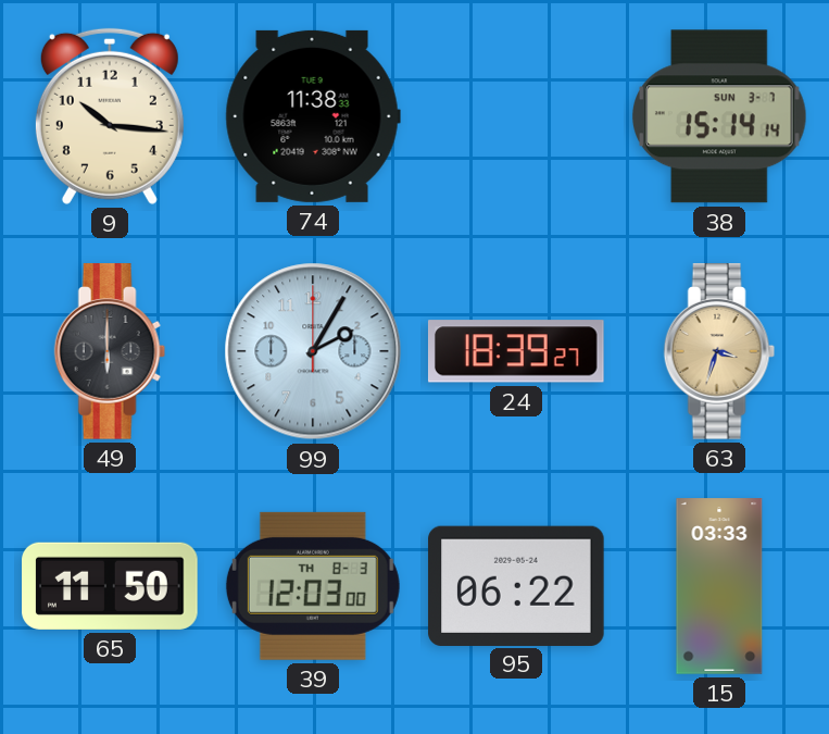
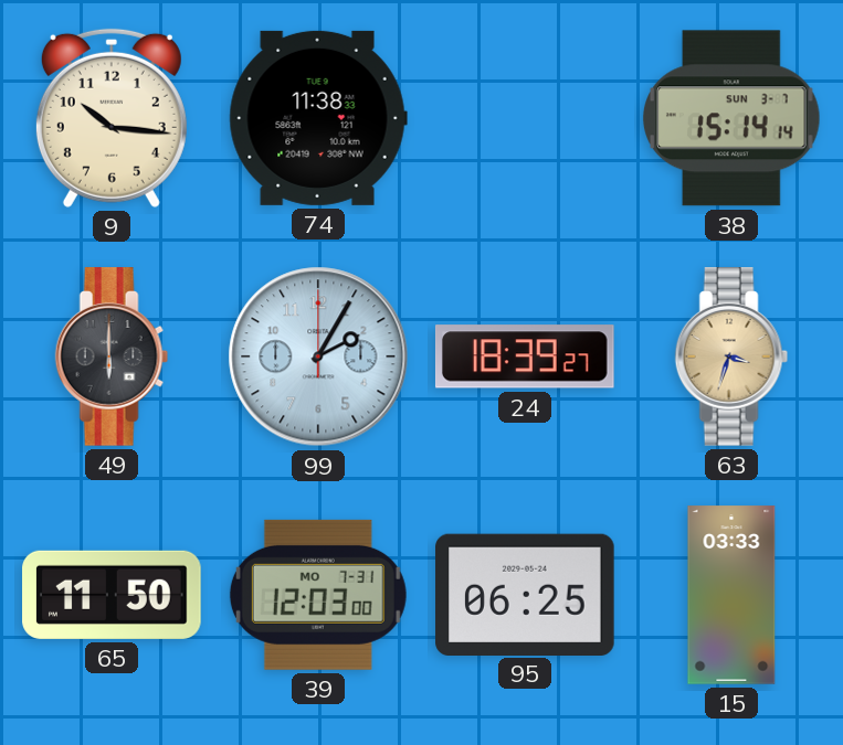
39 date: TH 8-3 -> MO 7-31 (318, 595)
95: 06:22 -> 06:25 (525, 594)
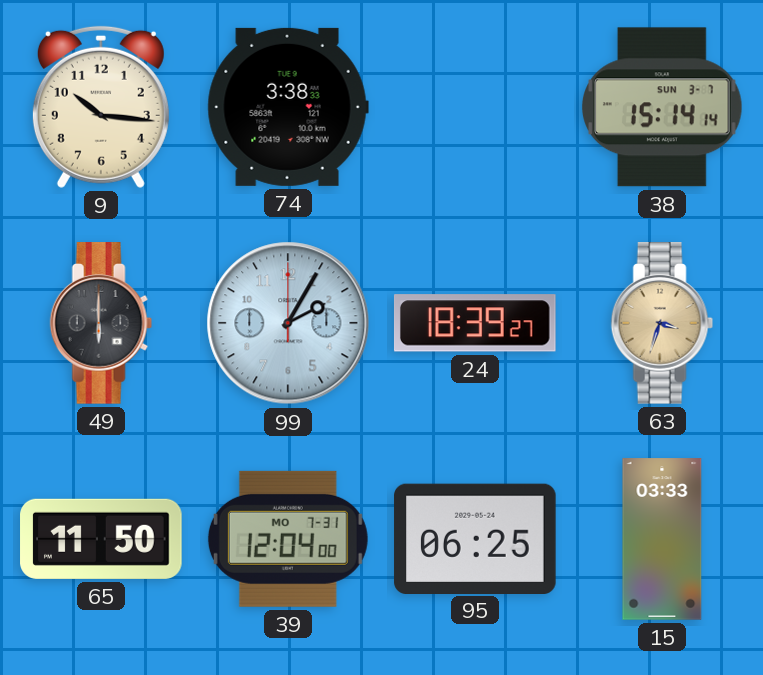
74: 11:38 -> 3:38 (288, 107)
39: 12:03 -> 12:04 (288, 539)
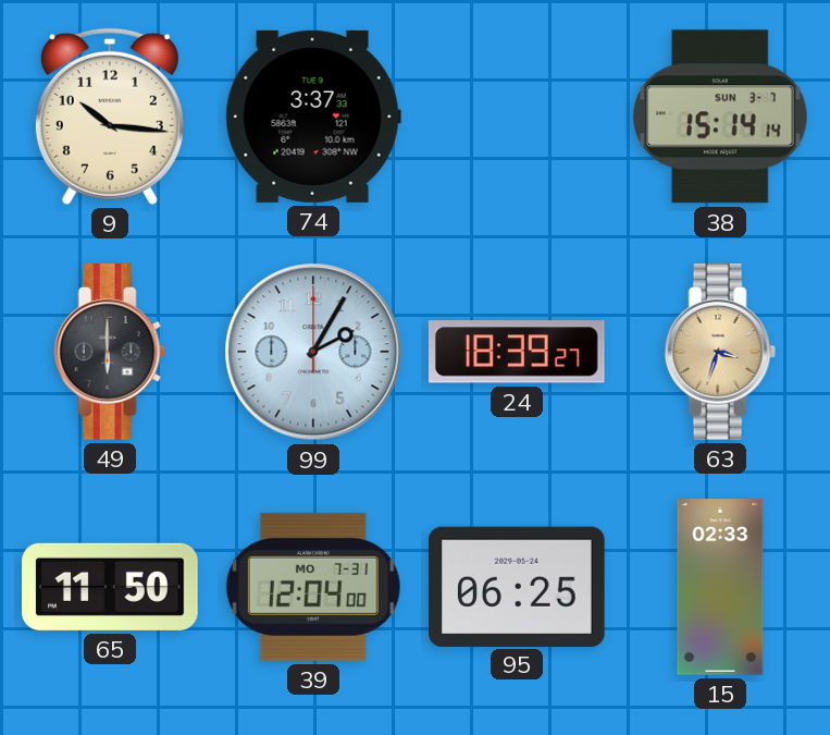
74: 3:38 -> 3:37 (313, 117)
15: 03:33 -> 02:33 (720, 587)
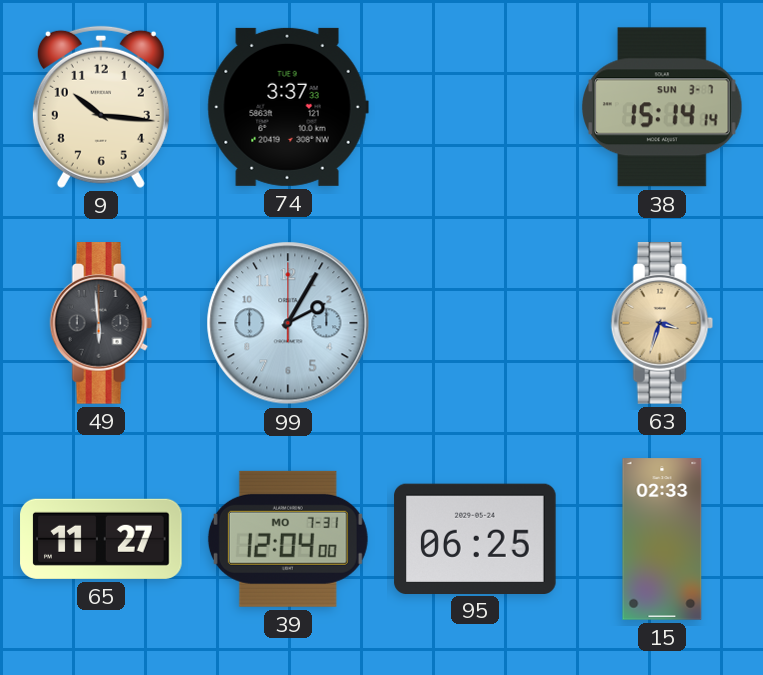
49: 6:00 -> 5:59 (101, 323)
24: 18:39 -> none (517, 352)
65: 11:50 -> 11:27 (101, 539)
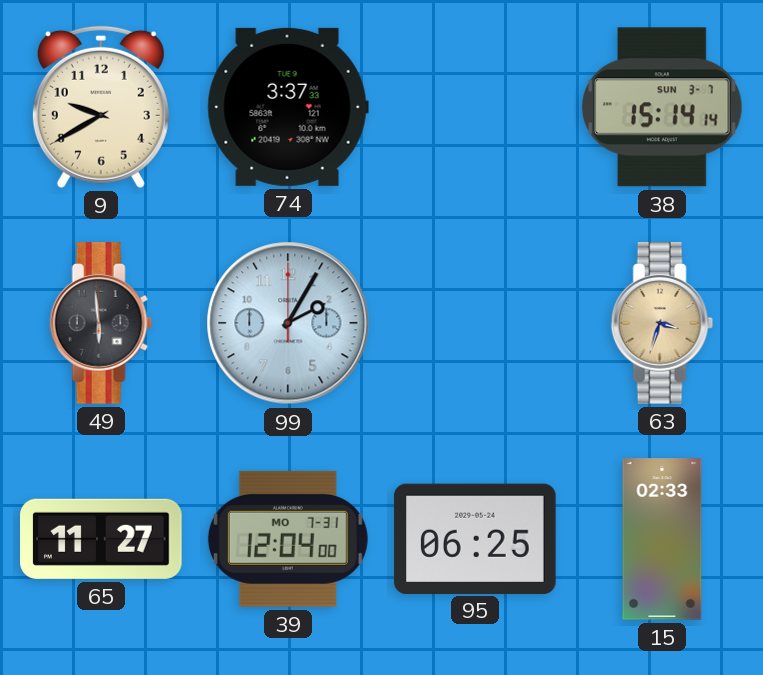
9: 10:16 -> 9:40 (101, 107)
